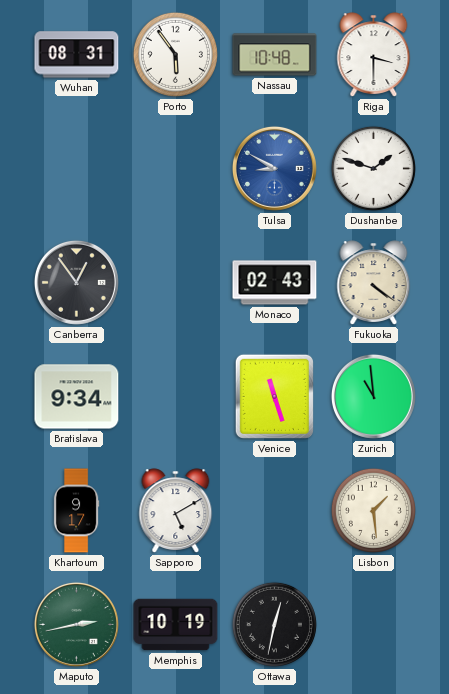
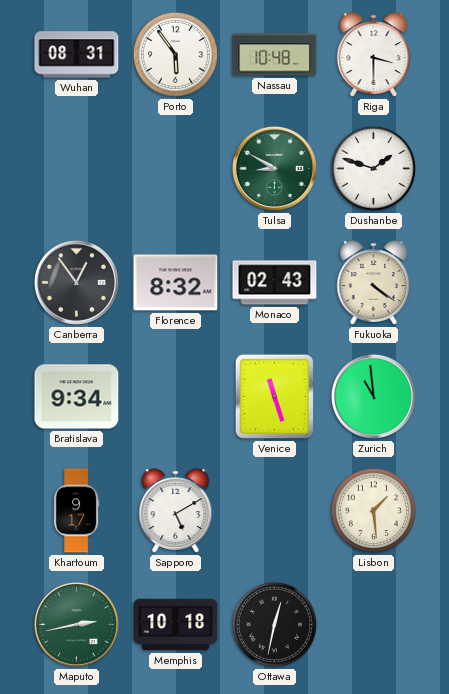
Tulsa dial: blue -> green (274, 168)
Florence: none -> 8:32 (176, 283)
Memphis: 10:19 -> 10:18 (176, 625)
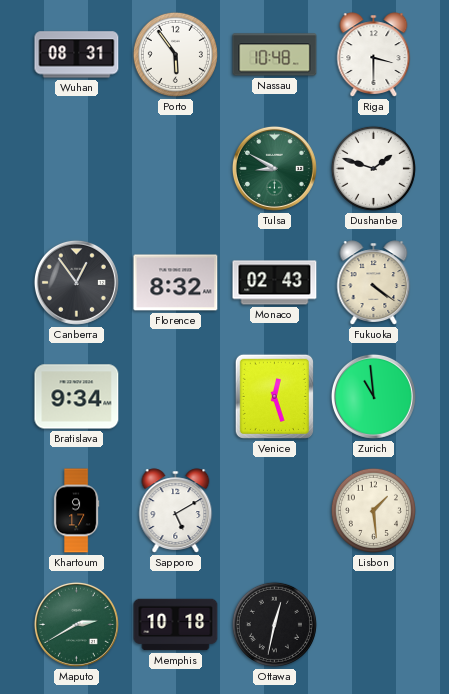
Venice: 11:27 -> 12:27 (274, 396)
Maputo: 2:43 -> 2:40 (76, 624)
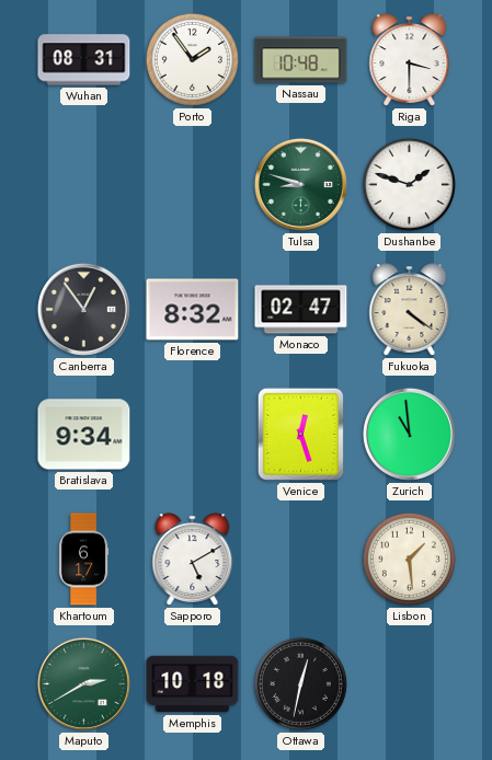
Porto: 5:54 -> 1:54 (192, 59)
Tulsa: 8:50 -> 8:48 (300, 184)
Monaco: 02:43 -> 02:47 (301, 310)
Khartoum: 9:17 -> 6:17 (83, 560)
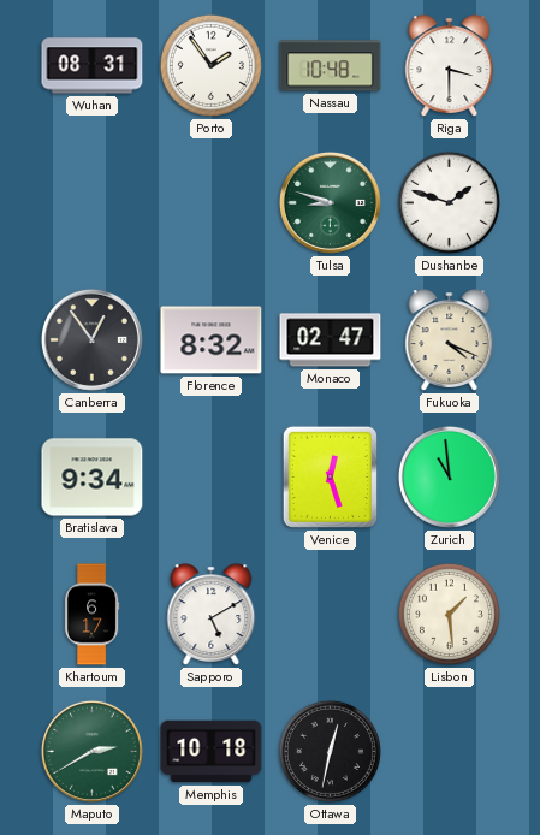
Fukuoka: 4:21 -> 4:19 (450, 340)
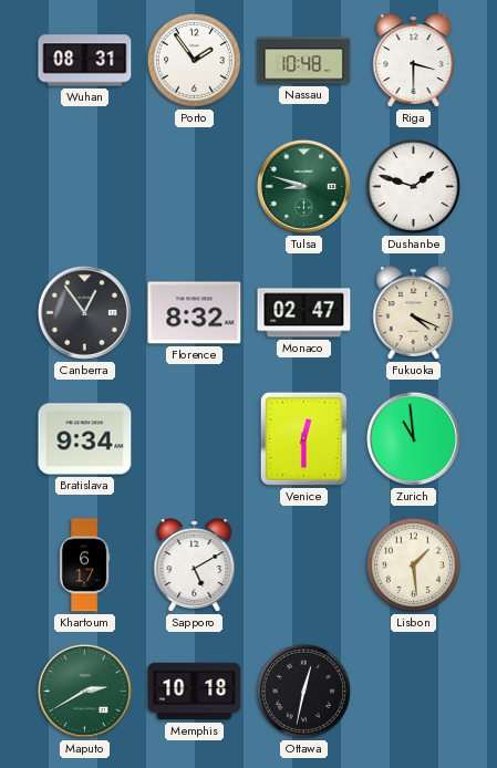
Venice: 12:27 -> 12:30 (303, 438)
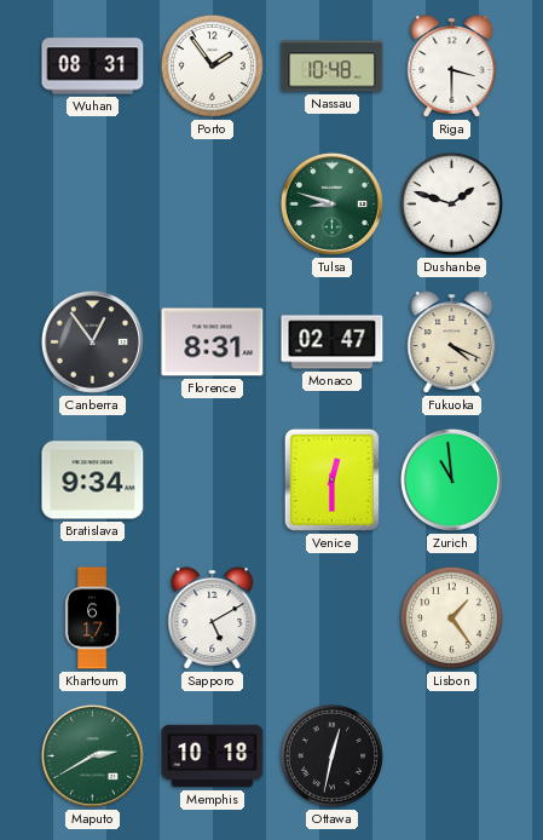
Florence: 8:32 -> 8:31 (213, 343)
Lisbon: 1:29 -> 1:24 (451, 617)
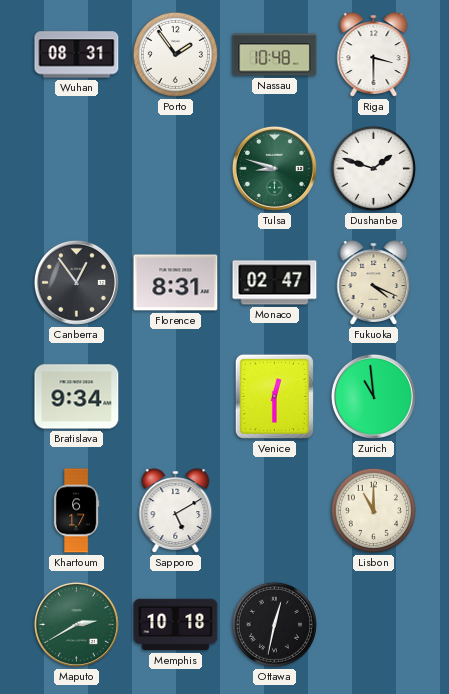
Lisbon: 1:24 -> 11:00 (373, 510)
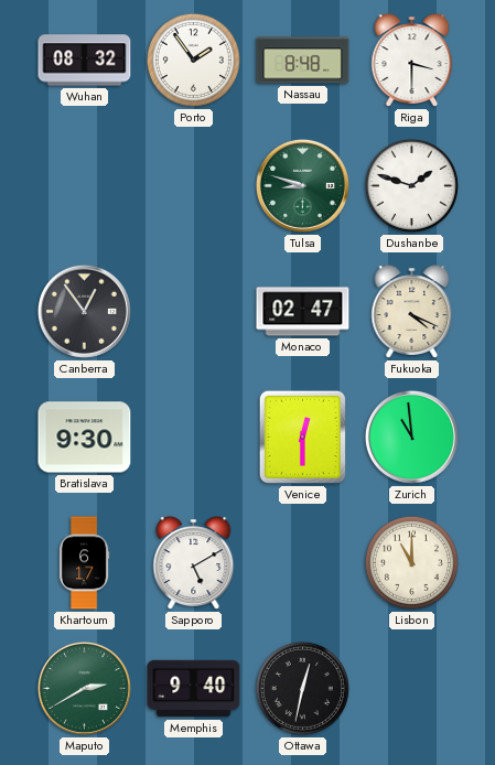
Wuhan: 08:31 -> 08:32 (85, 61)
Nassau: 10:48 -> 8:48 (303, 61)
Florence: 8:31 -> none (176, 283)
Bratislava: 9:34 -> 9:30 (85, 438)
Memphis: 10:18 -> 9:40 (194, 689)
